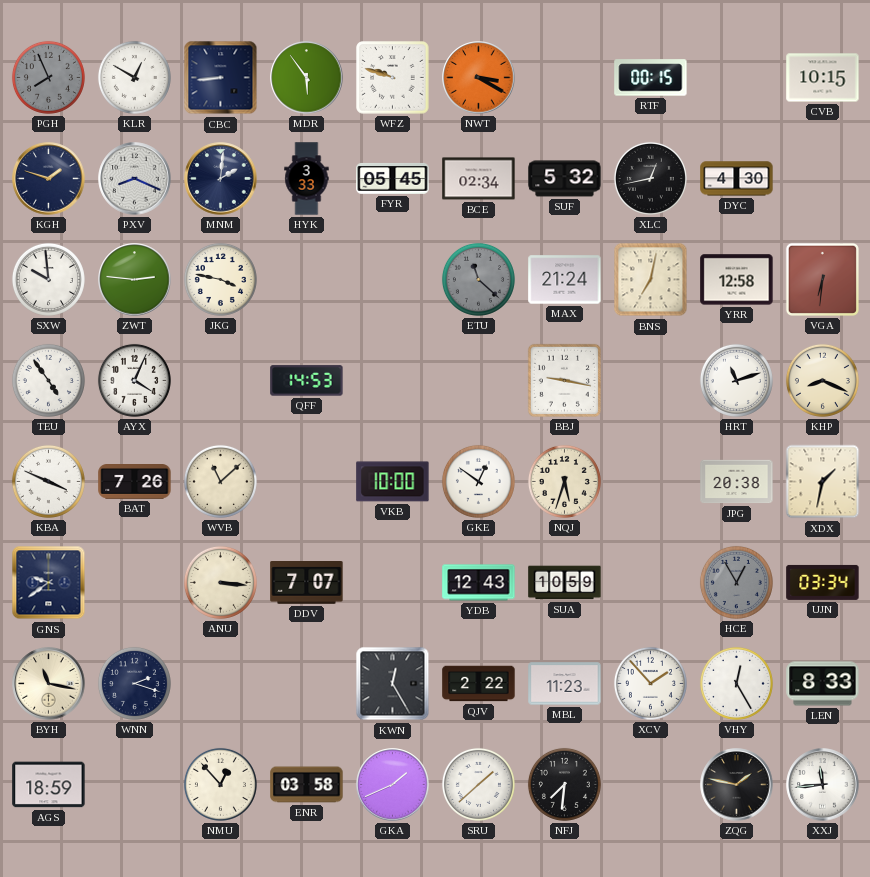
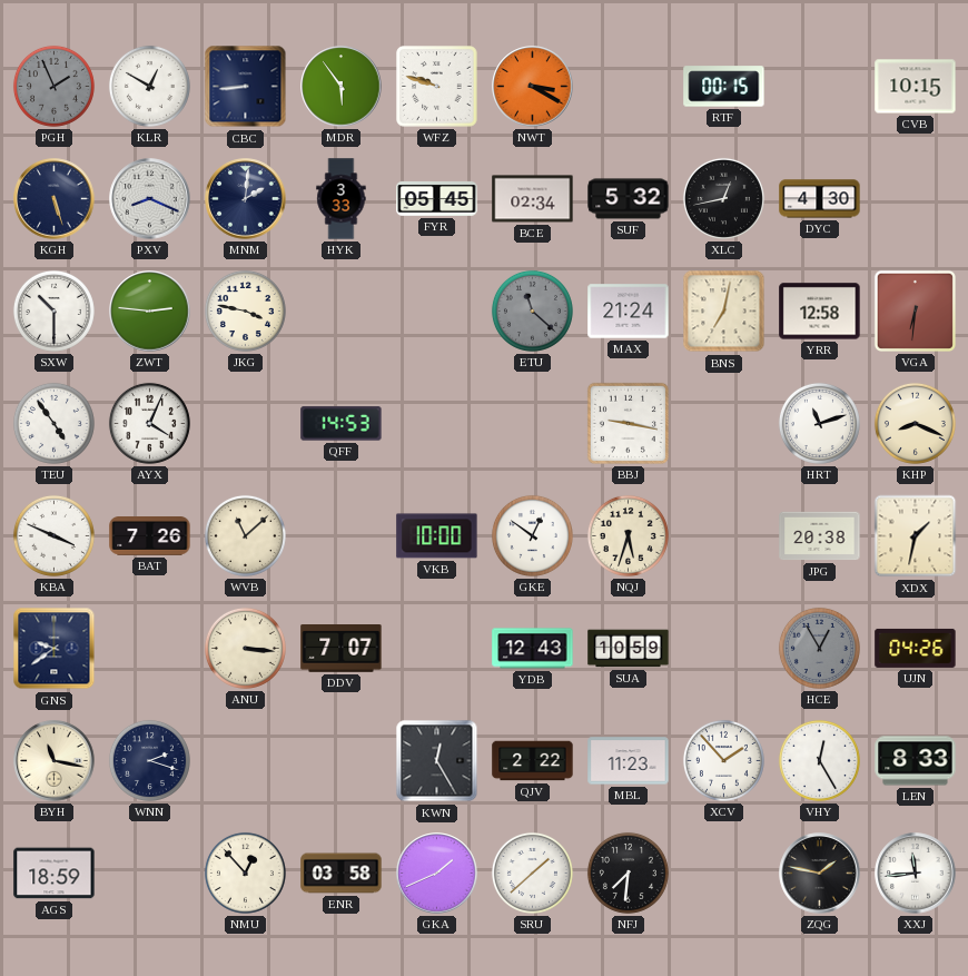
PGH: 7:56 -> 1:56 (53, 86)
KGH: 1:48 -> 5:27 (55, 199)
SXW: 9:59 -> 10:30 (53, 310)
UJN: 03:34 -> 04:26 (916, 648)
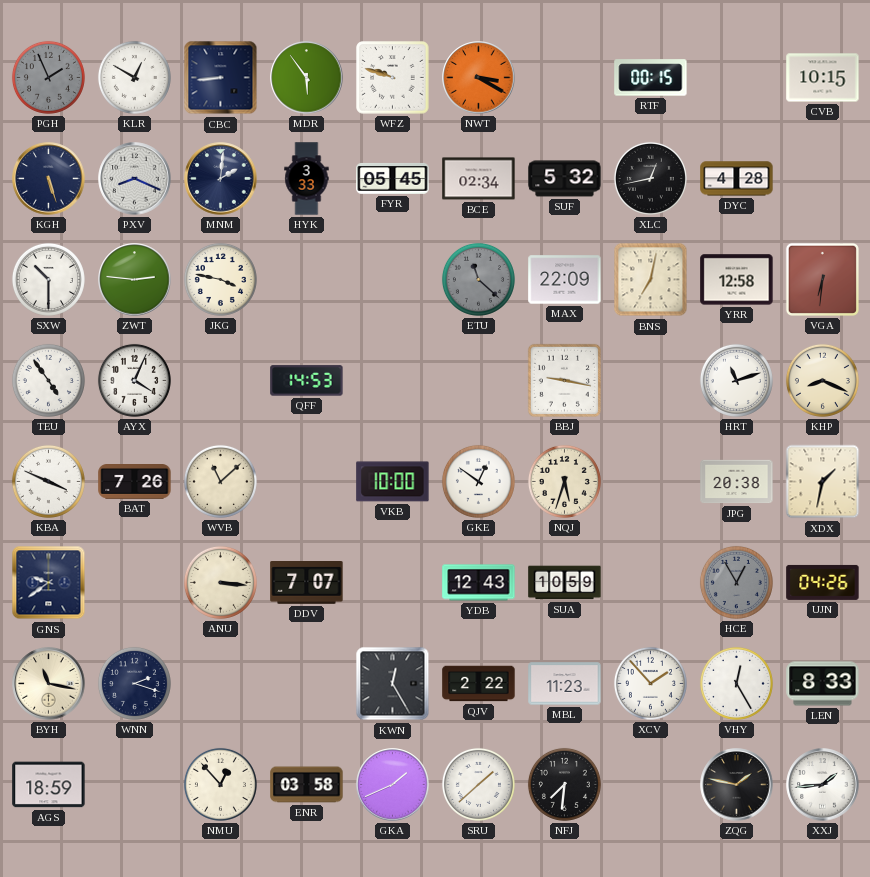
DYC: 4:30 -> 4:28 (737, 179)
MAX: 21:24 -> 22:09 (565, 280)
XXJ: 11:44 -> 1:44 (823, 785)
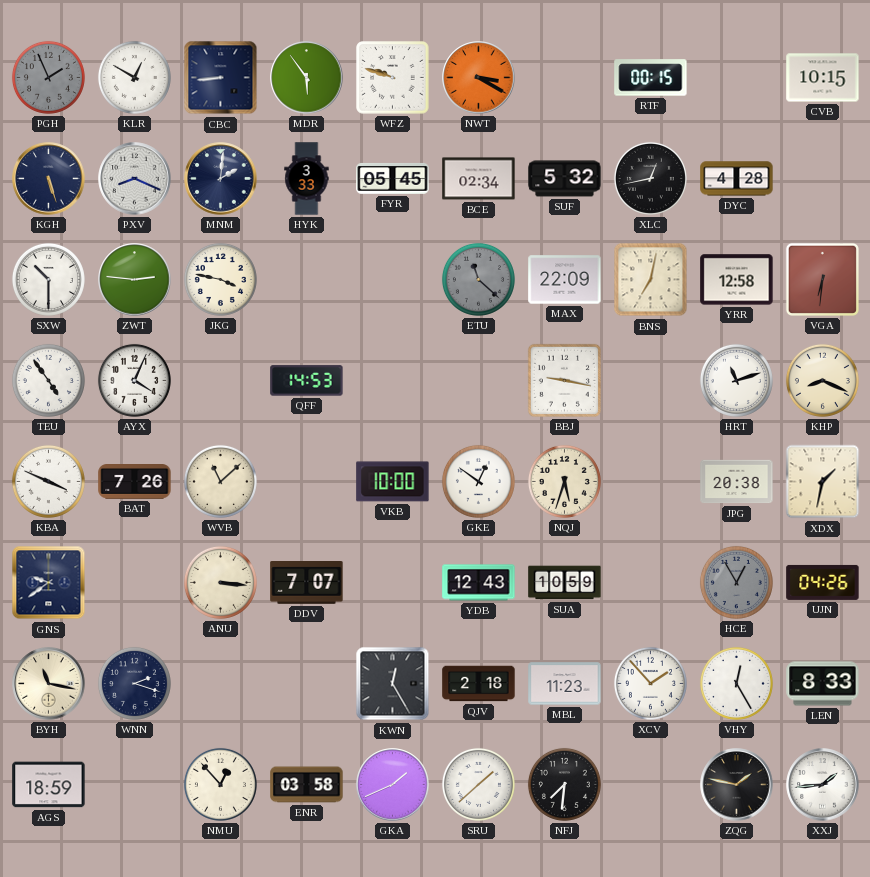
QJV: 2:22 -> 2:18 (479, 684)
